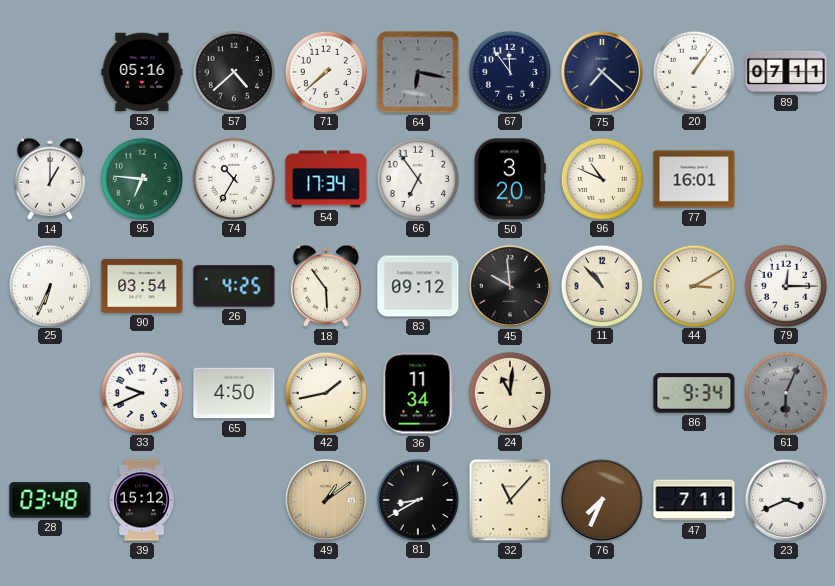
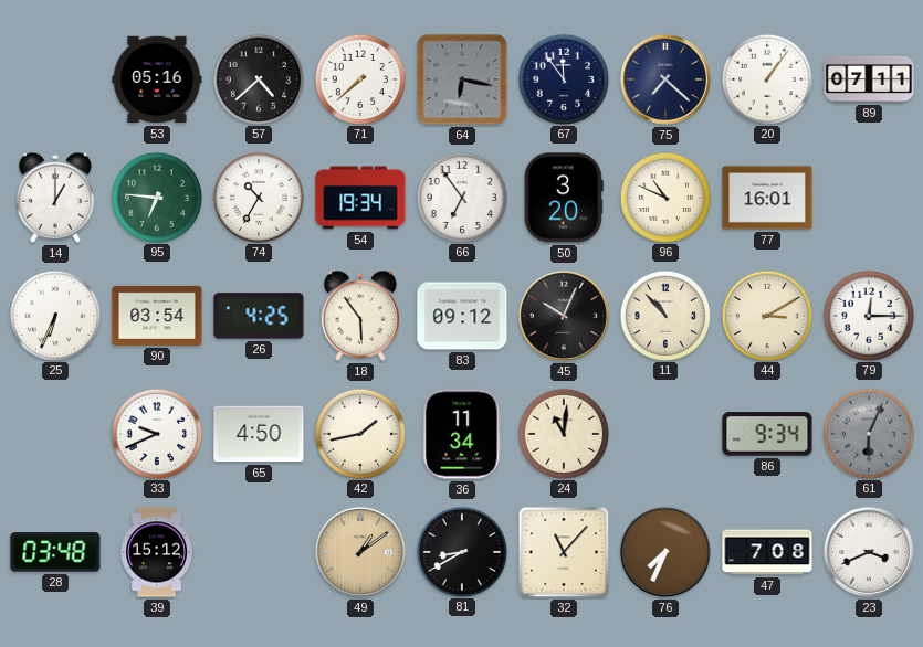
54: 17:34 -> 19:34 (360, 198)
45: 9:59 -> 10:04 (564, 316)
47: 7:11 -> 7:08 (767, 552)
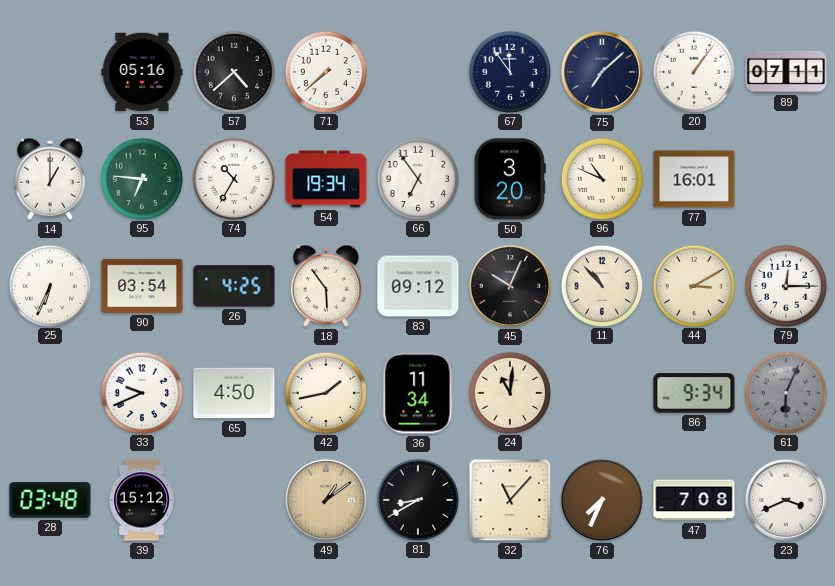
64: 6:17 -> none (462, 79)
75: 7:22 -> 7:08 (602, 72)
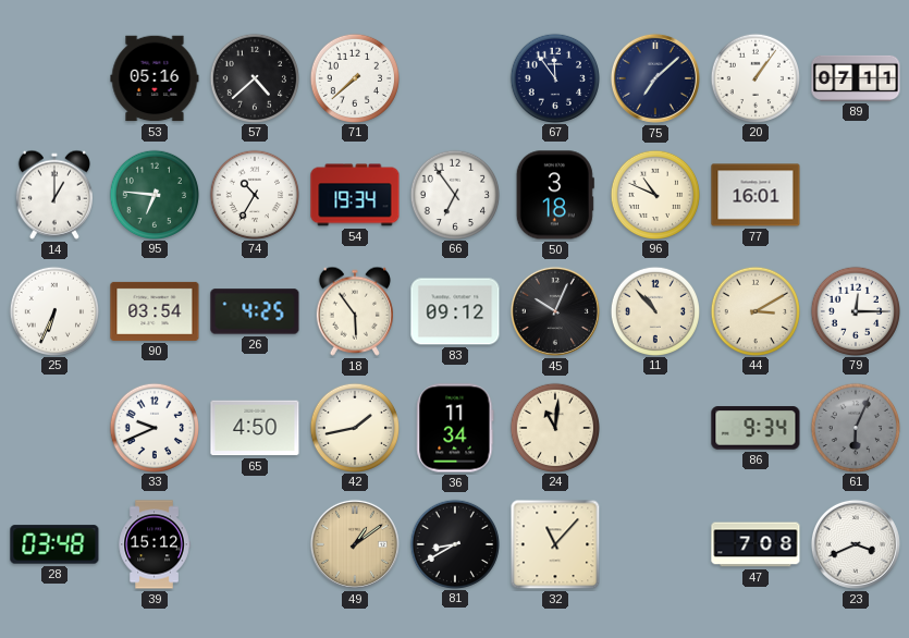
50: 3:20 -> 3:18 (555, 195)
76: 7:34 -> none (602, 500)
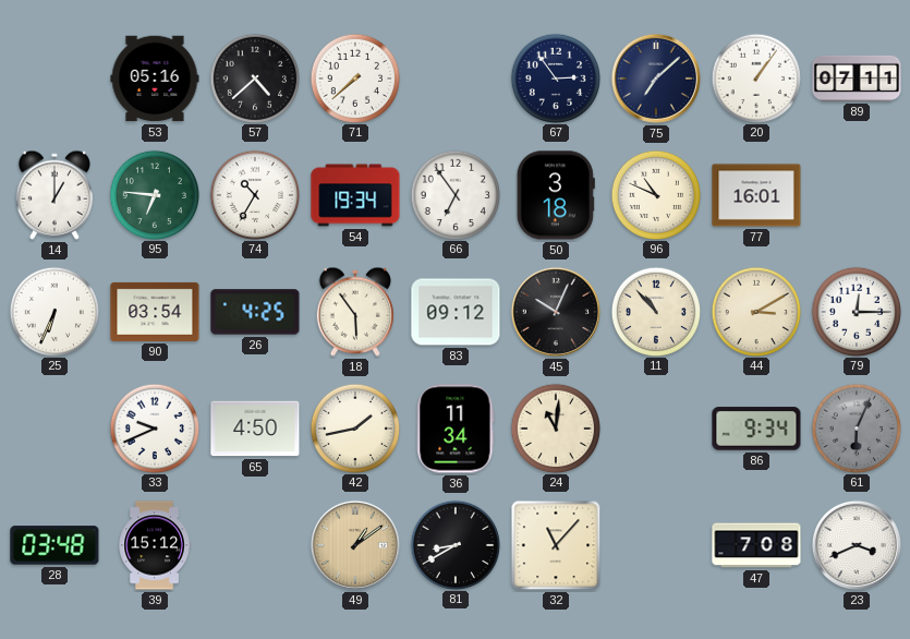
67: 11:54 -> 2:54 (555, 77)
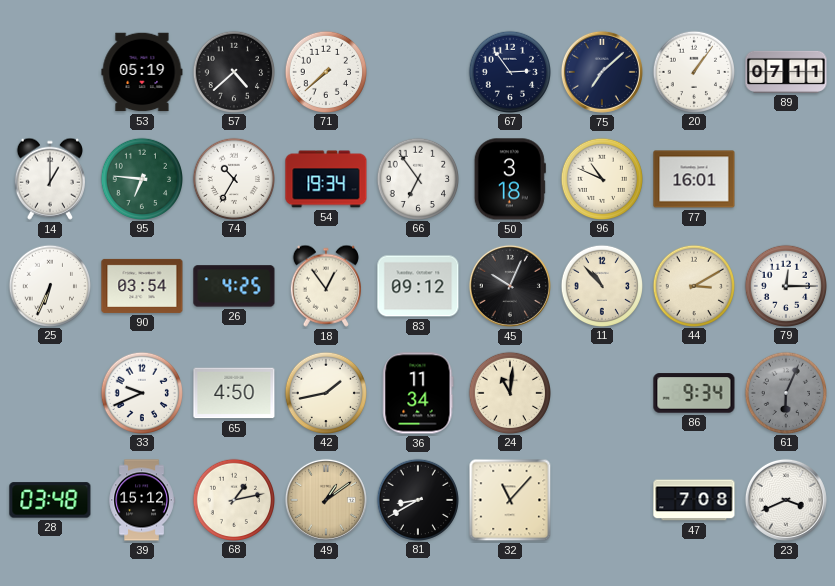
53: 05:16 -> 05:19 (142, 72)
18: 5:54 -> 12:54 (326, 286)
68: none -> 1:13 (233, 499)
